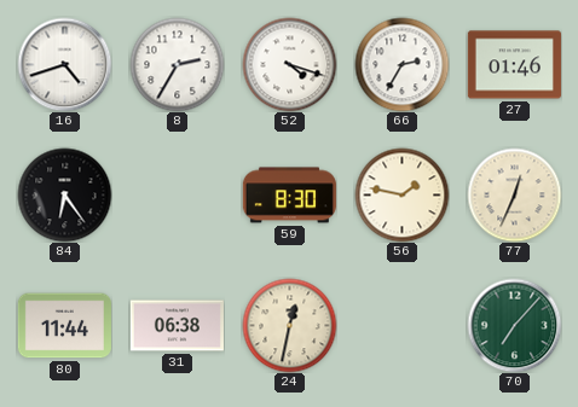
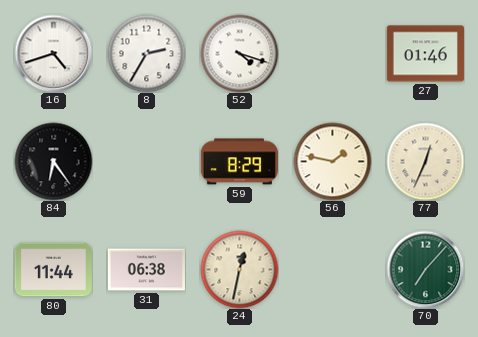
66: 2:35 -> none (401, 64)
59: 8:30 -> 8:29 (239, 162)
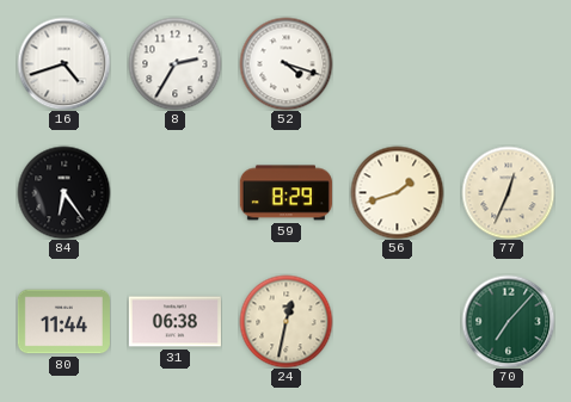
27: 01:46 -> none (425, 54)
56: 1:47 -> 1:42 (397, 192)
